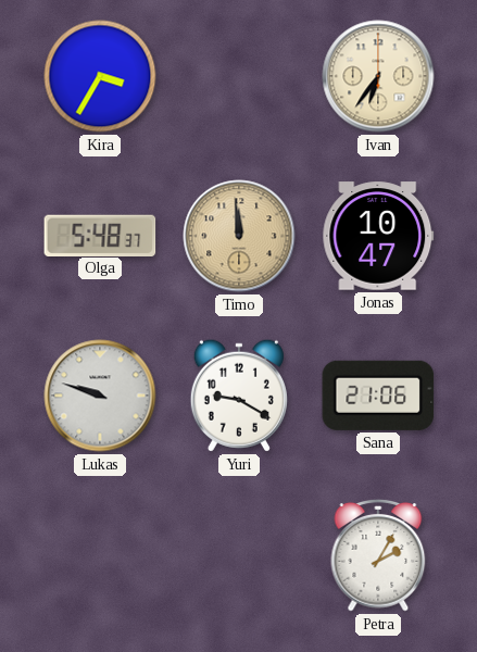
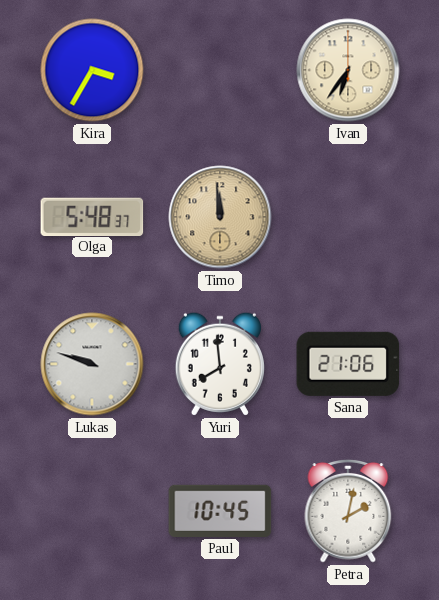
Jonas: 10:47 -> none (378, 236)
Yuri: 9:20 -> 7:59 (220, 364)
Paul: none -> 10:45 (220, 511)
Petra: 2:05 -> 2:02 (348, 512)
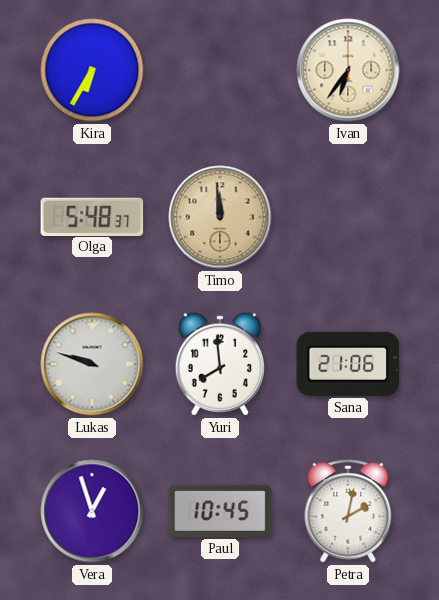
Kira: 3:35 -> 6:35 (92, 70)
Vera: none -> 12:57 (92, 511)
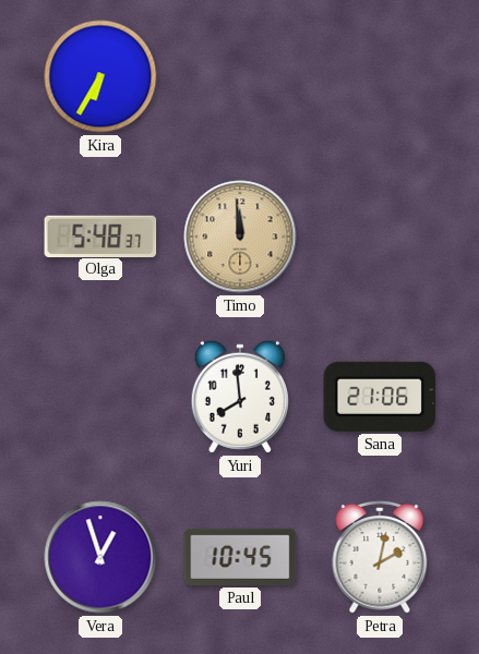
Ivan: 6:36 -> none (348, 70)
Lukas: 9:48 -> none (92, 364)
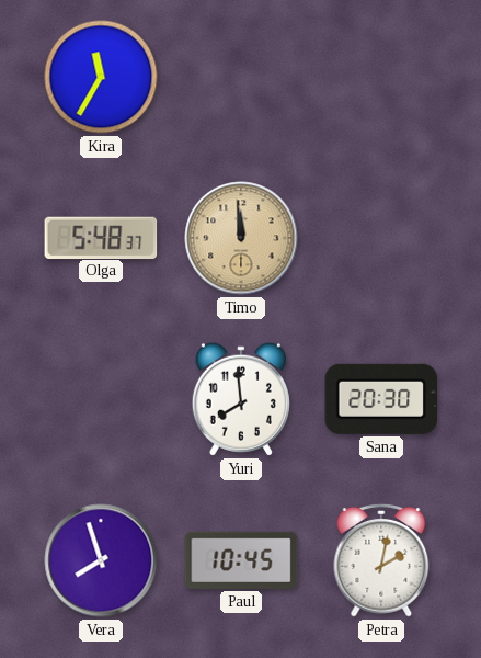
Kira: 6:35 -> 11:35 (101, 77)
Sana: 21:06 -> 20:30 (381, 399)
Vera: 12:57 -> 7:57 (101, 560)
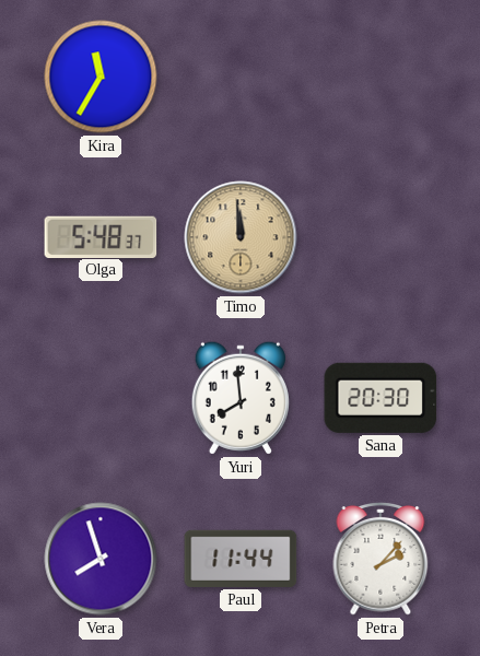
Paul: 10:45 -> 11:44 (241, 559)
Petra: 2:02 -> 2:07 (381, 560)
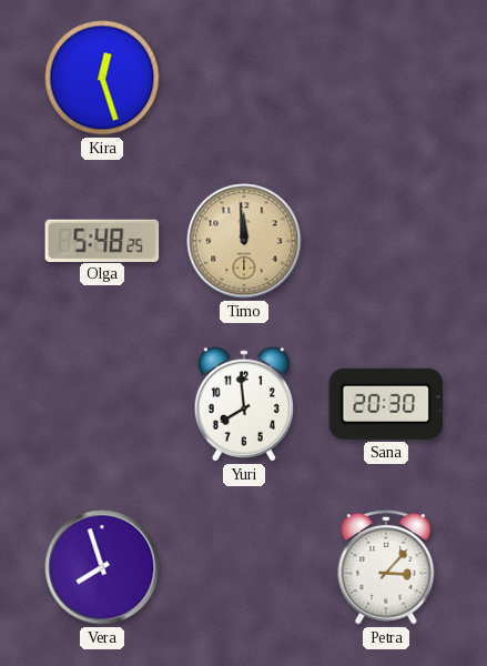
Kira: 11:35 -> 12:27 (102, 78)
Olga: 5:48:37 -> 5:48:25 (102, 240)
Paul: 11:44 -> none (241, 559)
Petra: 2:07 -> 3:07 (386, 568)
